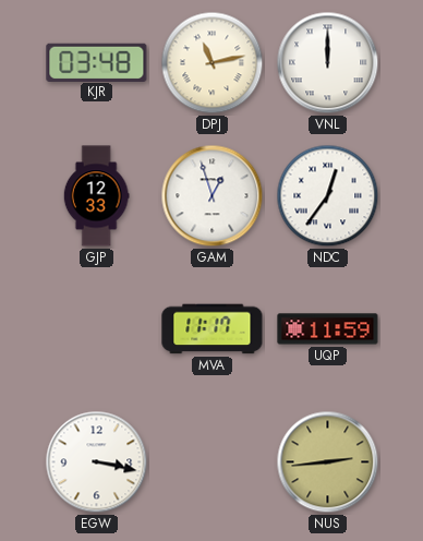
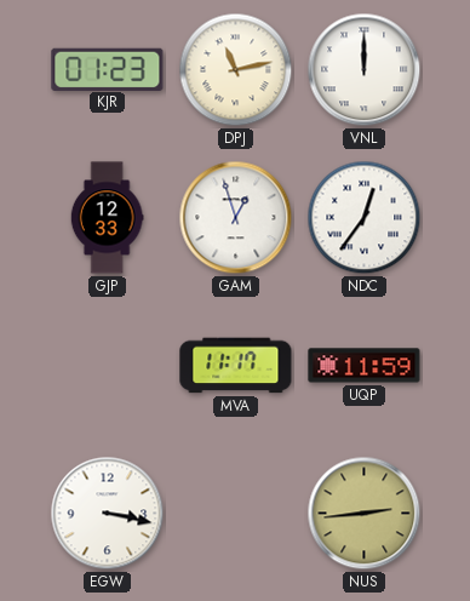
KJR: 03:48 -> 01:23 (108, 69)
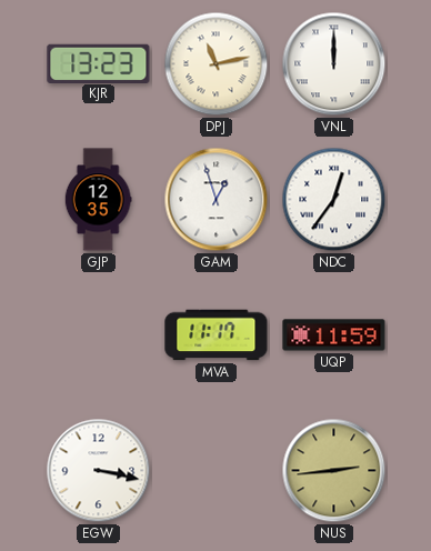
KJR: 01:23 -> 13:23 (99, 63)
GJP: 12:33 -> 12:35 (98, 200)
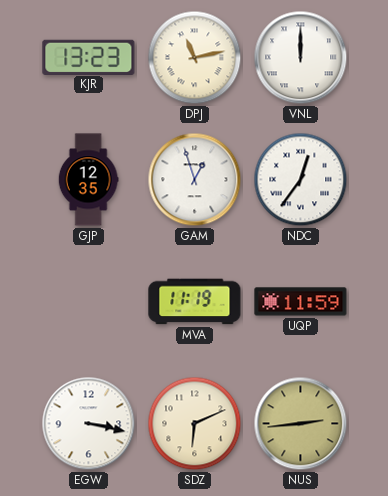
MVA: 11:17 -> 11:19 (195, 302)
SDZ: none -> 6:11 (195, 424)
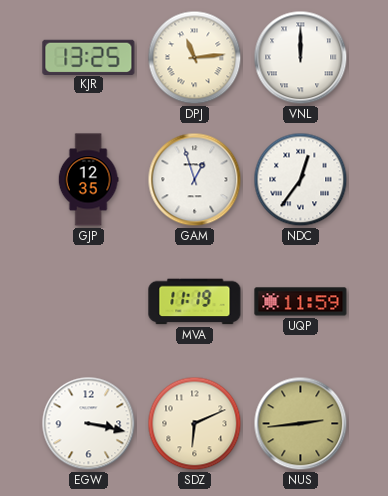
KJR: 13:23 -> 13:25 (89, 57)
DPJ: 11:13 -> 11:14 (195, 58)
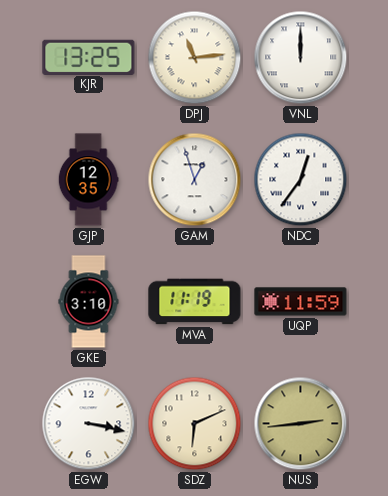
GKE: none -> 3:10 (89, 302)
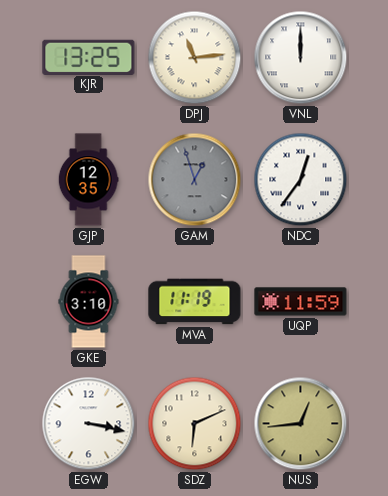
GAM dial: white -> grey (195, 180)
NUS: 2:44 -> 12:44 (301, 424)
